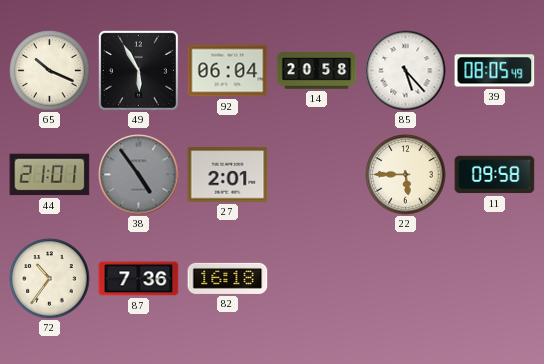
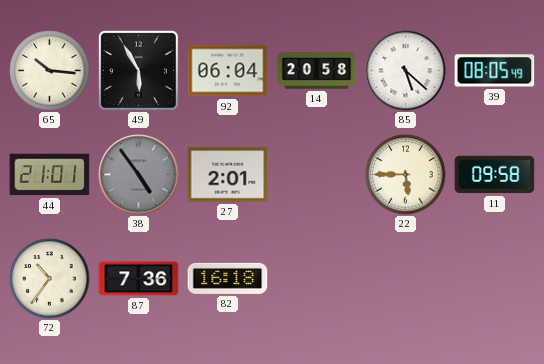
65: 10:19 -> 10:16 (50, 71)
85: 5:23 -> 5:22 (406, 71)
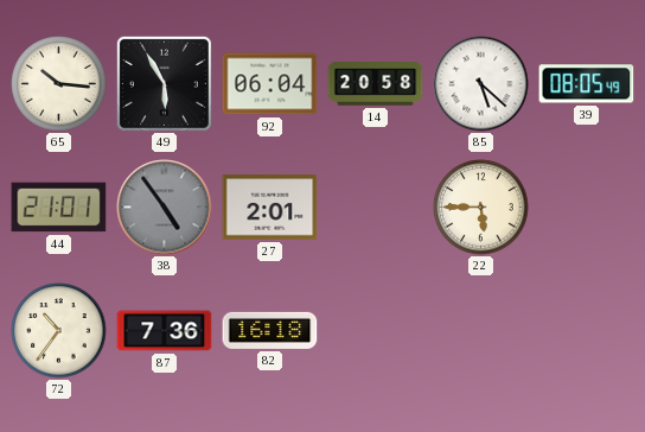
11: 09:58 -> none (495, 175)
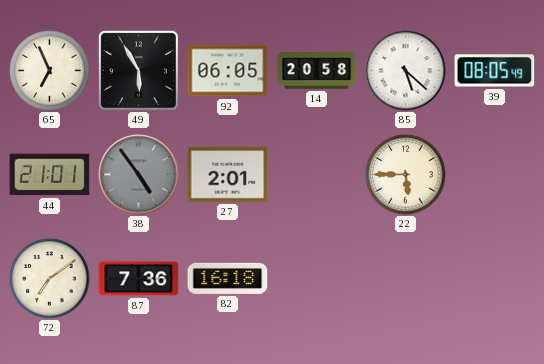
65: 10:16 -> 6:56 (50, 71)
92: 06:04 -> 06:05 (228, 71)
72: 10:36 -> 7:09 (50, 279)
